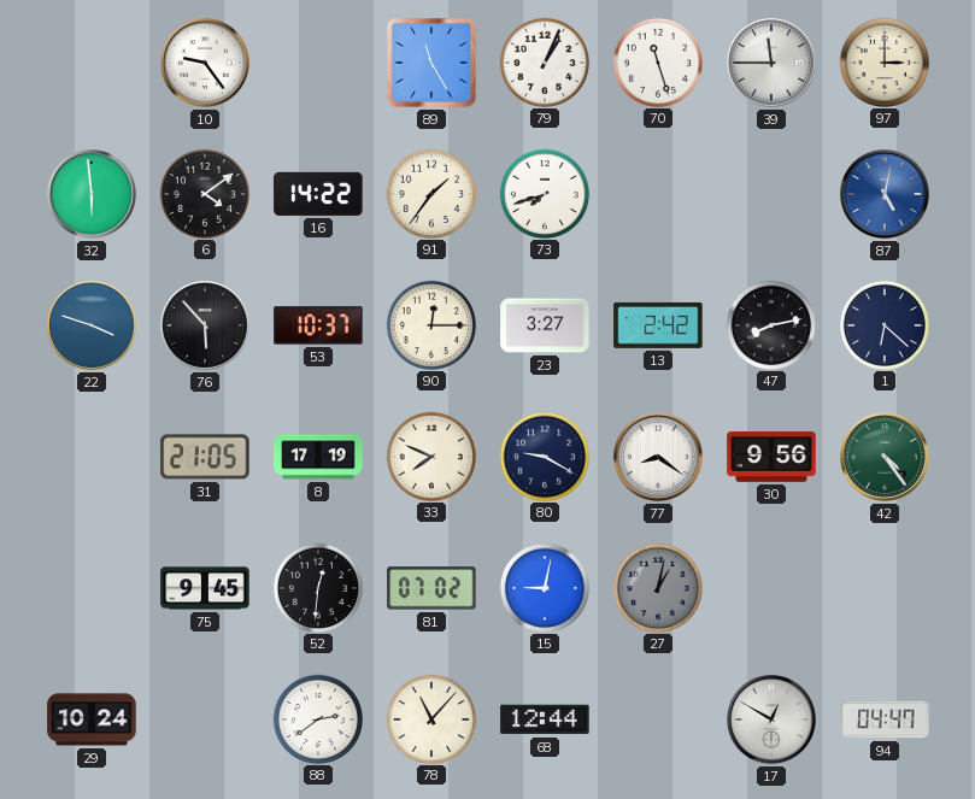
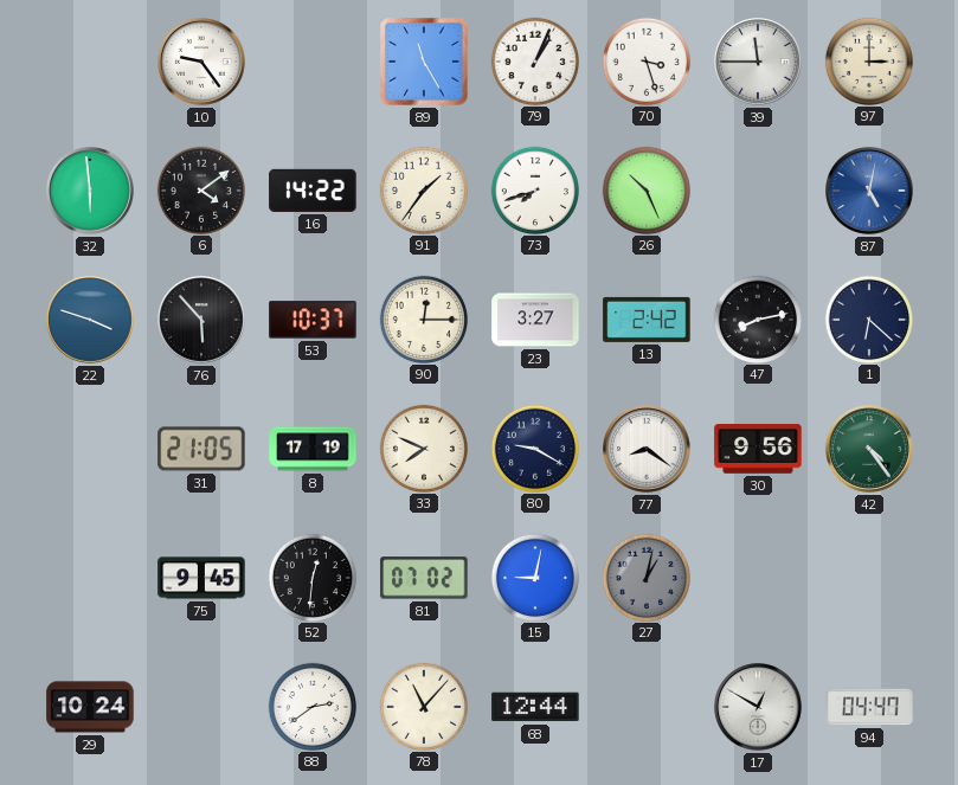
70: 11:27 -> 3:27 (645, 60)
26: none -> 10:26 (645, 189)
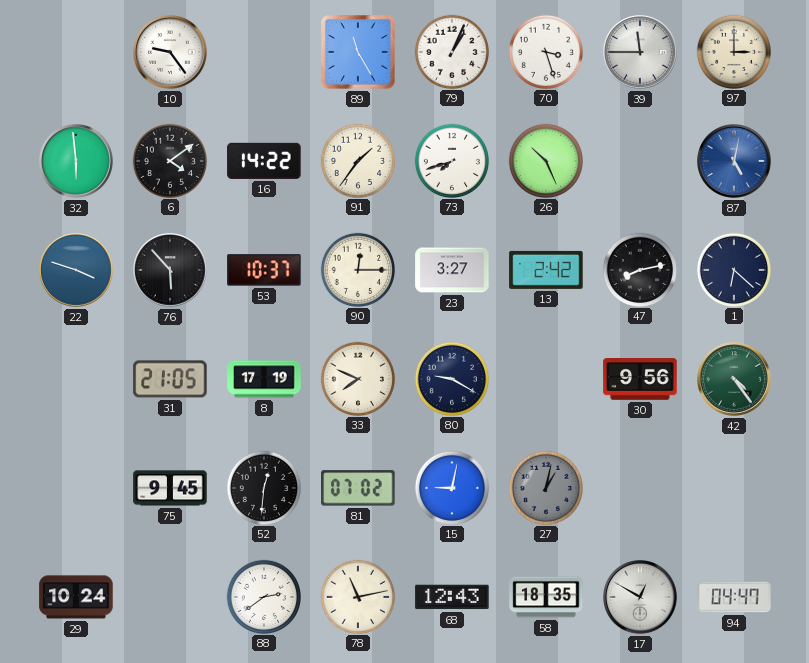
77: 8:21 -> none (648, 450)
78: 11:07 -> 11:13 (357, 596)
68: 12:44 -> 12:43 (452, 597)
58: none -> 18:35 (546, 597)
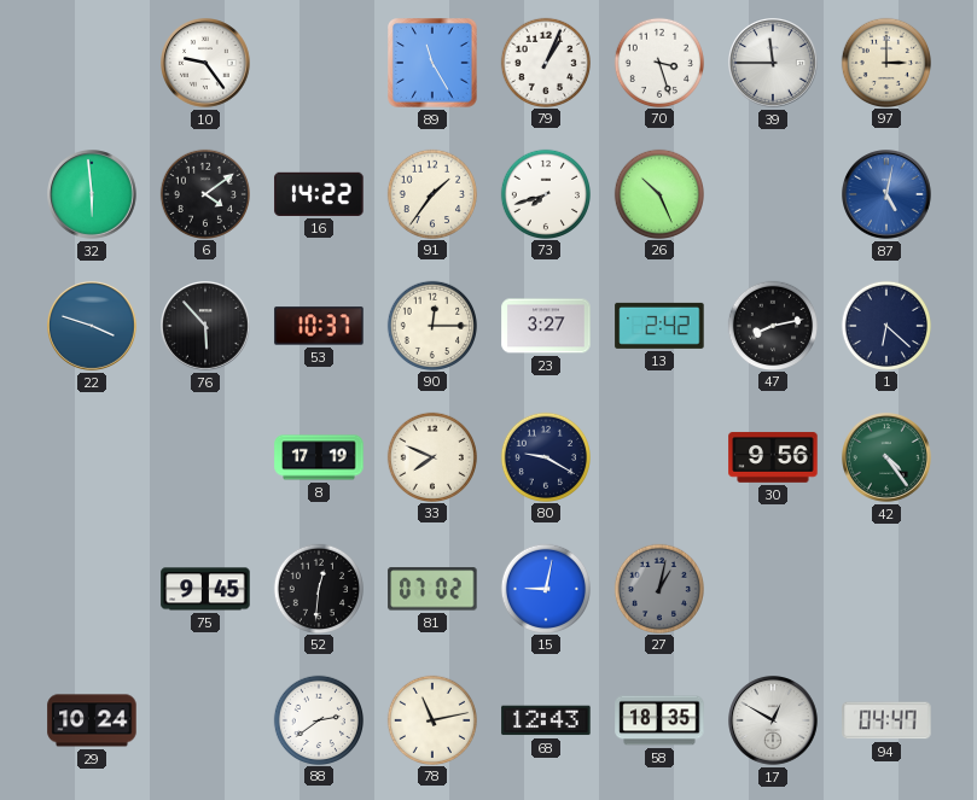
31: 21:05 -> none (170, 379)
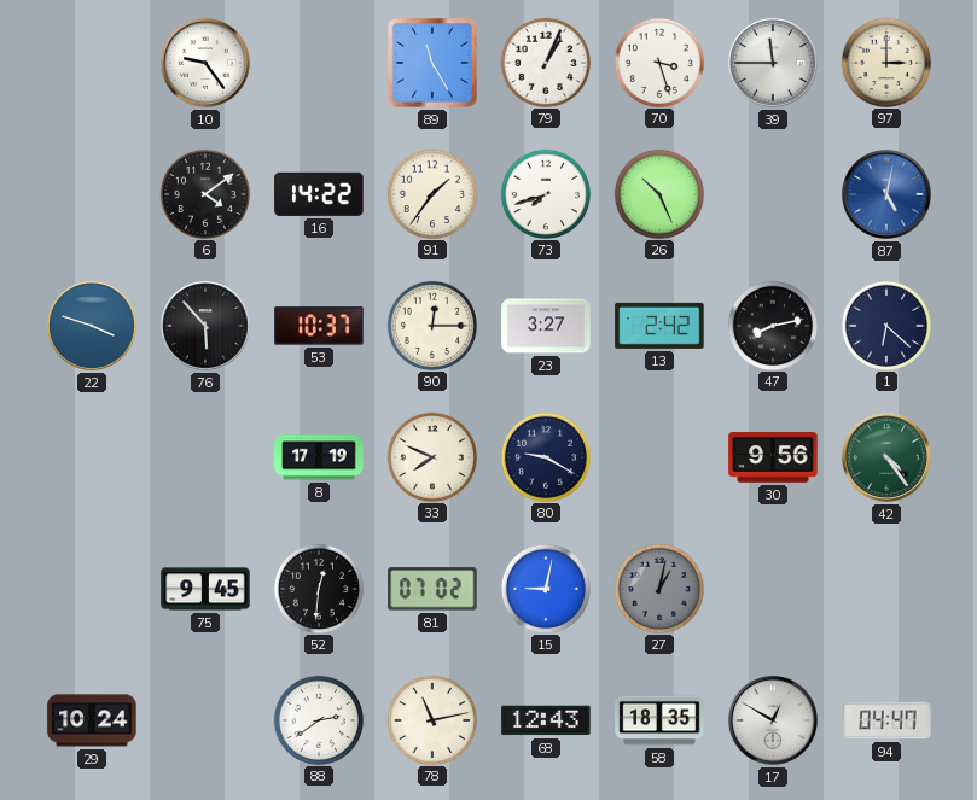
32: 5:59 -> none (93, 195)
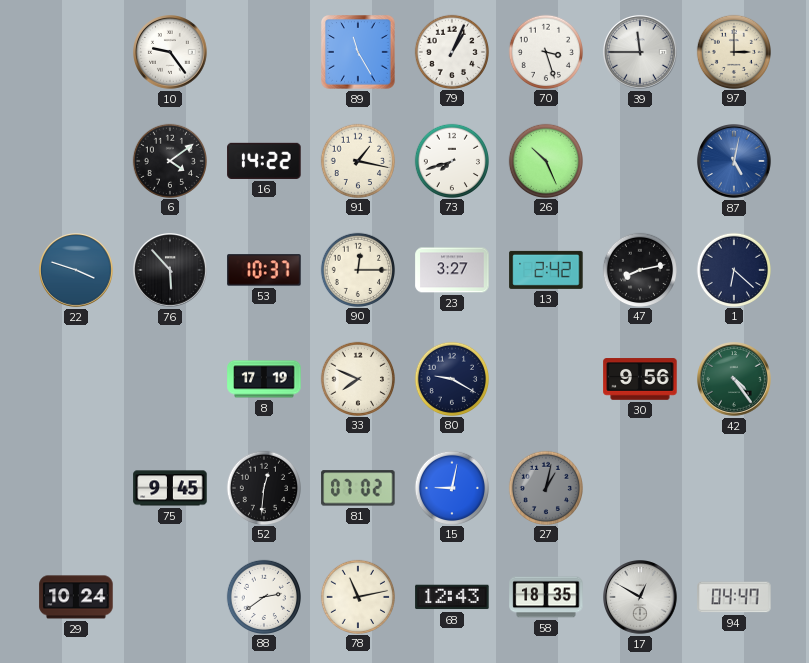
91: 1:36 -> 1:17 (357, 160)
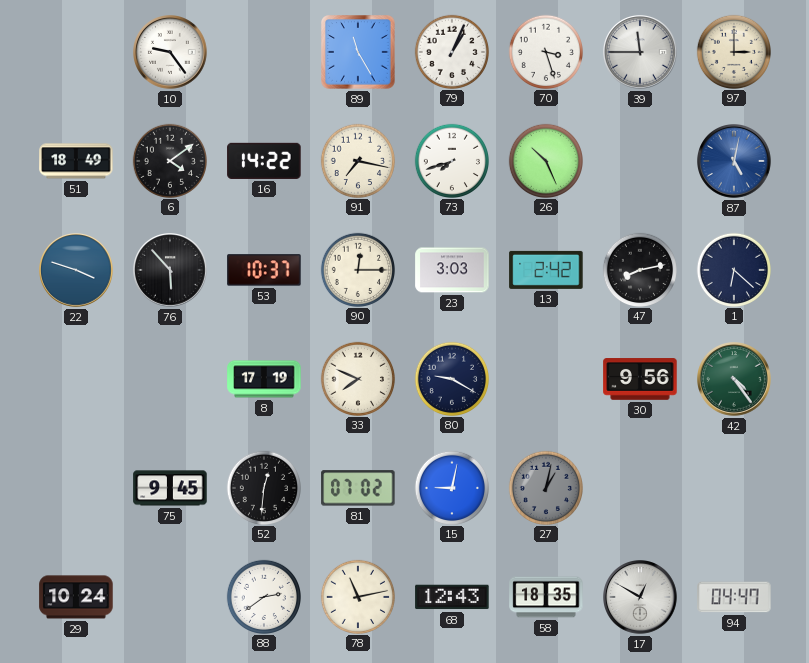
51: none -> 18:49 (76, 161)
91: 1:17 -> 7:17 (357, 160)
23: 3:27 -> 3:03 (452, 270)
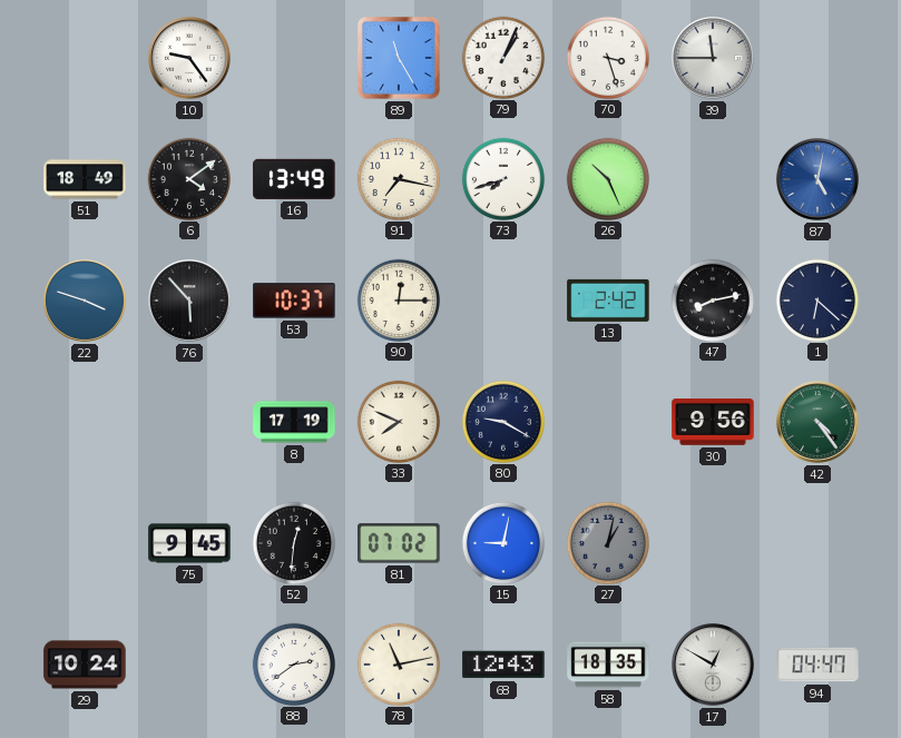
97: 3:00 -> none (733, 51)
16: 14:22 -> 13:49 (294, 179)
23: 3:03 -> none (452, 270)
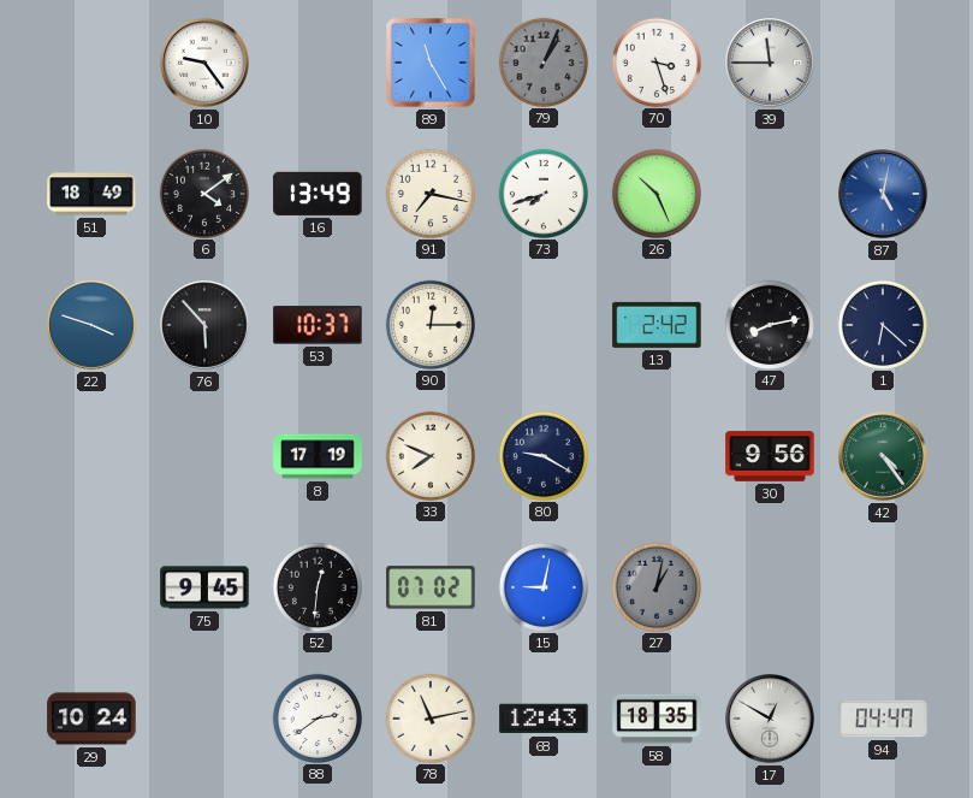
79 dial: white -> grey (542, 61)
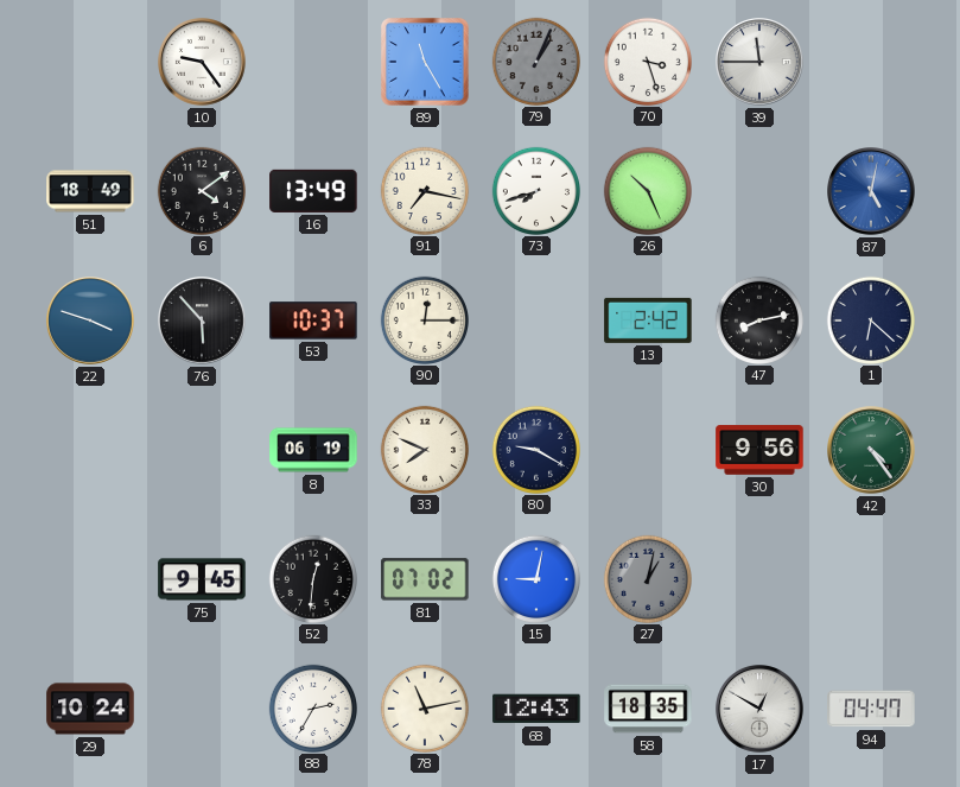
8: 17:19 -> 06:19 (313, 450)
88: 2:39 -> 2:35 (312, 707)
